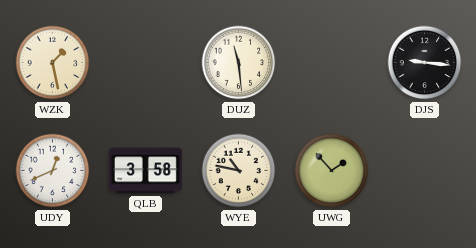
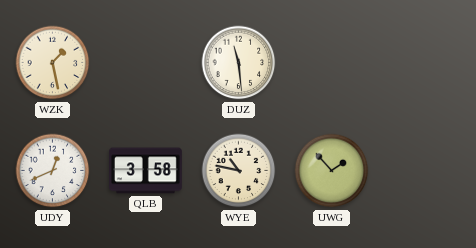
DJS: 9:16 -> none (425, 63)
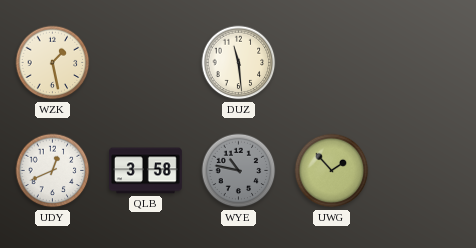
WYE dial: cream -> grey (239, 171)
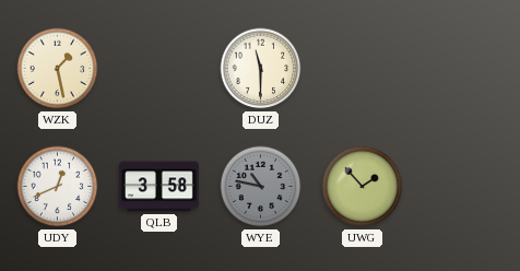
DUZ: 11:29 -> 11:30 (261, 69)
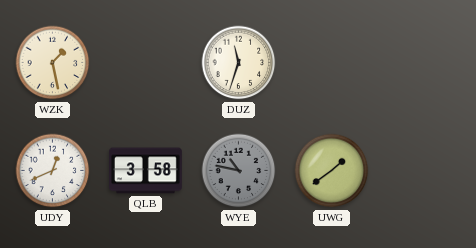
DUZ: 11:30 -> 11:33 (239, 63)
UWG: 1:53 -> 1:39 (332, 171)
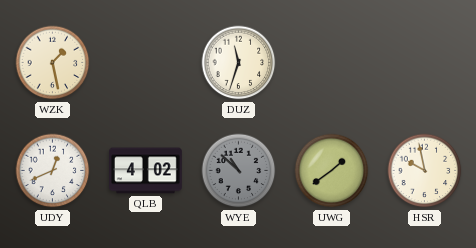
QLB: 3:58 -> 4:02 (146, 171)
WYE: 10:47 -> 10:52 (239, 171)
HSR: none -> 9:58 (425, 171)
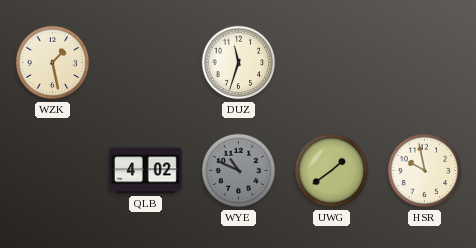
UDY: 12:41 -> none (53, 171)
WYE: 10:52 -> 10:49 (239, 171)
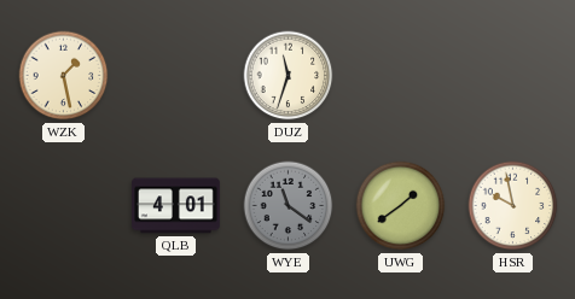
QLB: 4:02 -> 4:01 (176, 206)
WYE: 10:49 -> 11:21 (289, 206)
